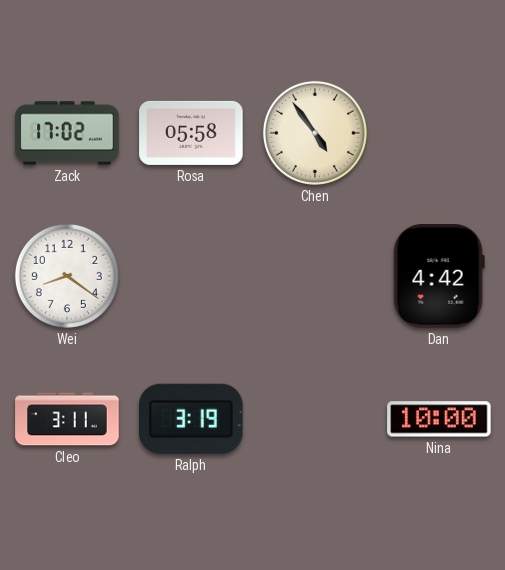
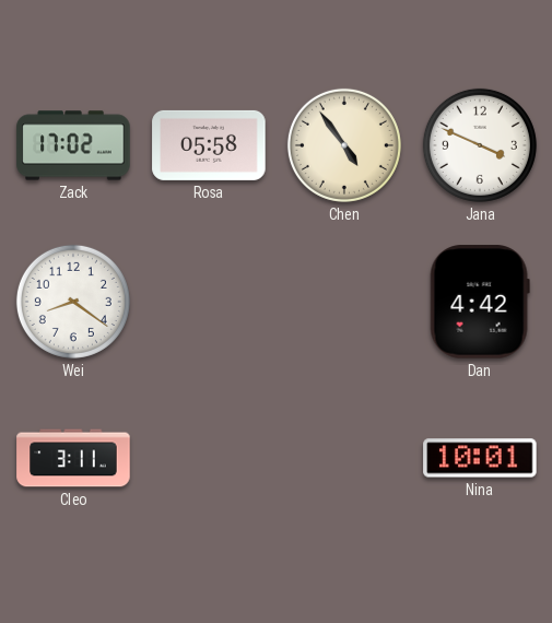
Jana: none -> 3:49 (480, 145)
Ralph: 3:19 -> none (192, 419)
Nina: 10:00 -> 10:01 (480, 458)
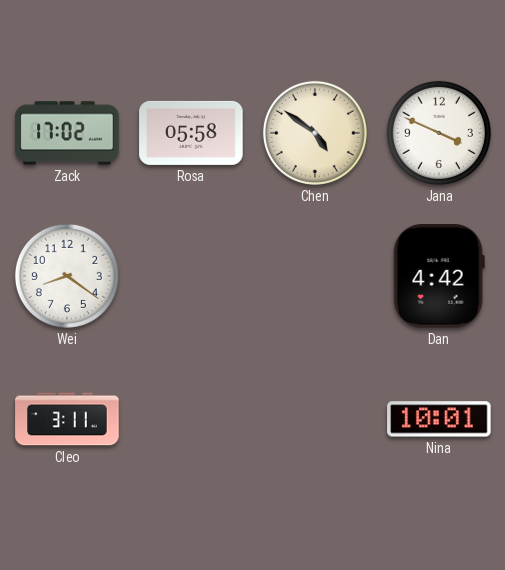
Chen: 4:54 -> 4:51 (315, 133)
